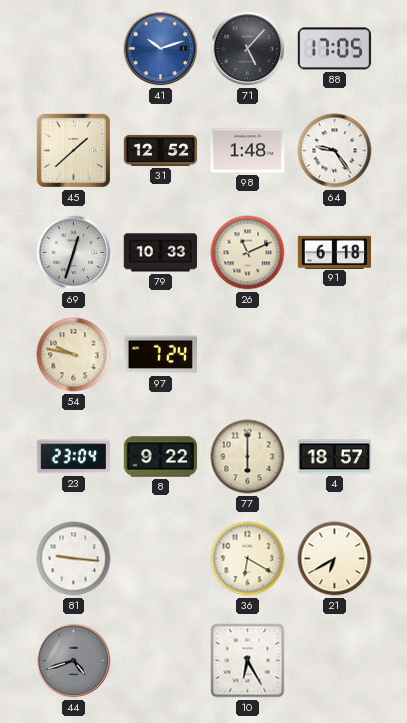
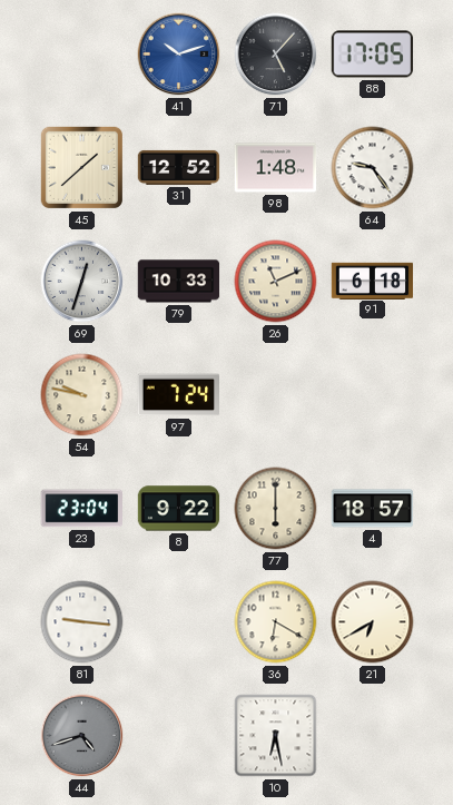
10: 6:25 -> 6:28 (276, 736)
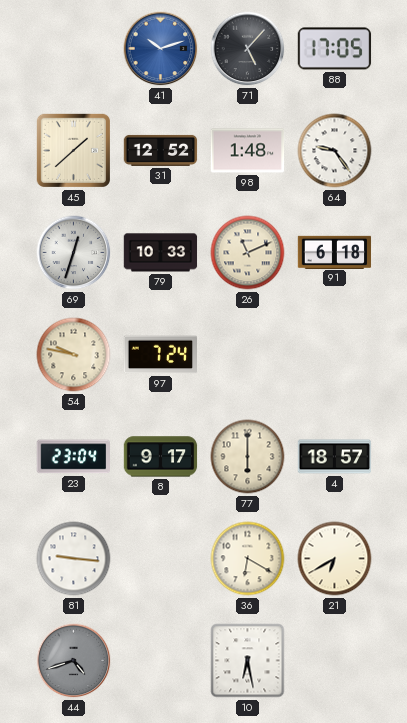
8: 9:22 -> 9:17 (161, 457)
